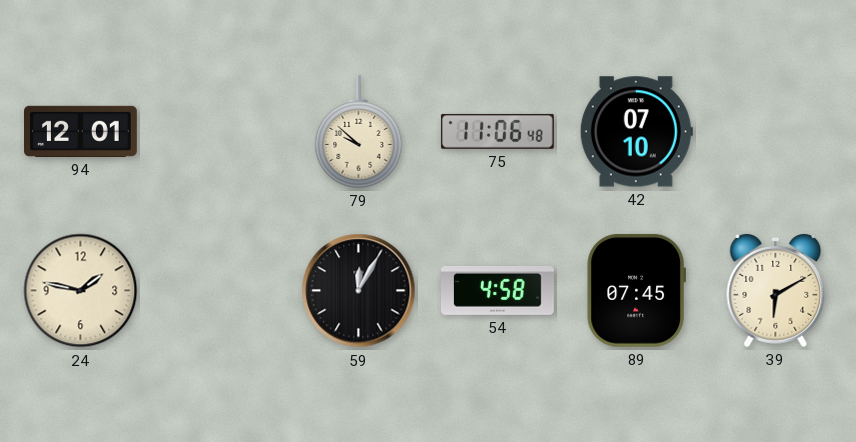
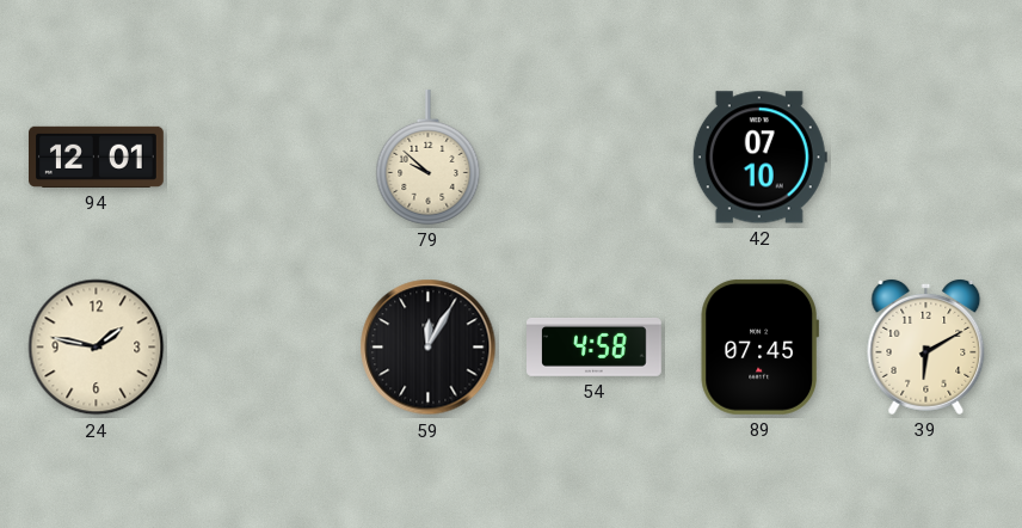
75: 11:06 -> none (497, 131)
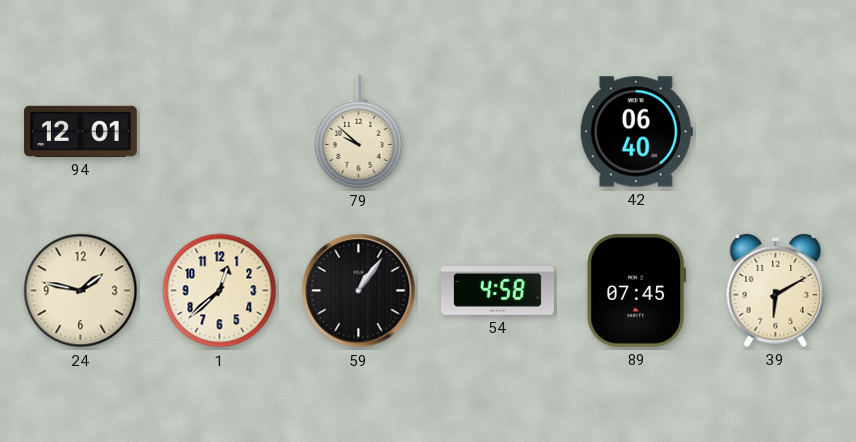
42: 07:10 -> 06:40 (636, 132)
1: none -> 12:38 (220, 291)
59: 12:05 -> 1:06 (359, 291)
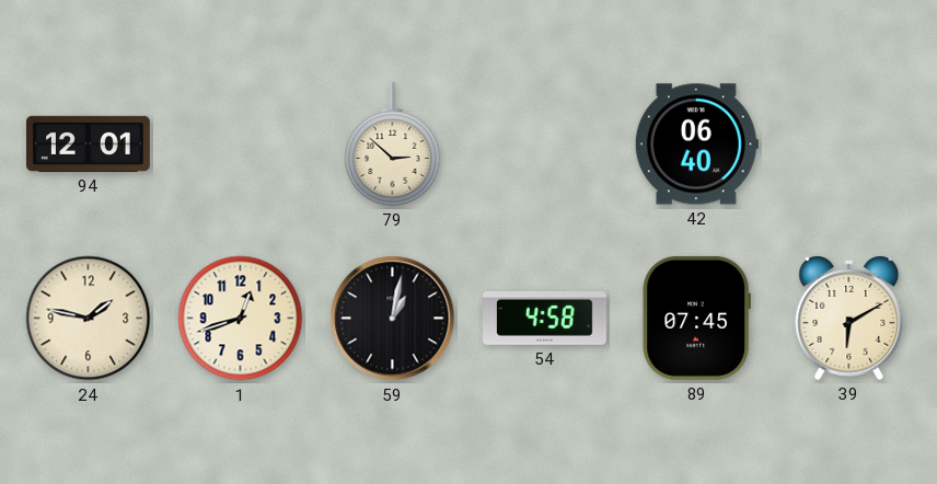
79: 9:52 -> 2:52 (393, 143)
1: 12:38 -> 12:42 (241, 319)
59: 1:06 -> 1:02 (393, 319)
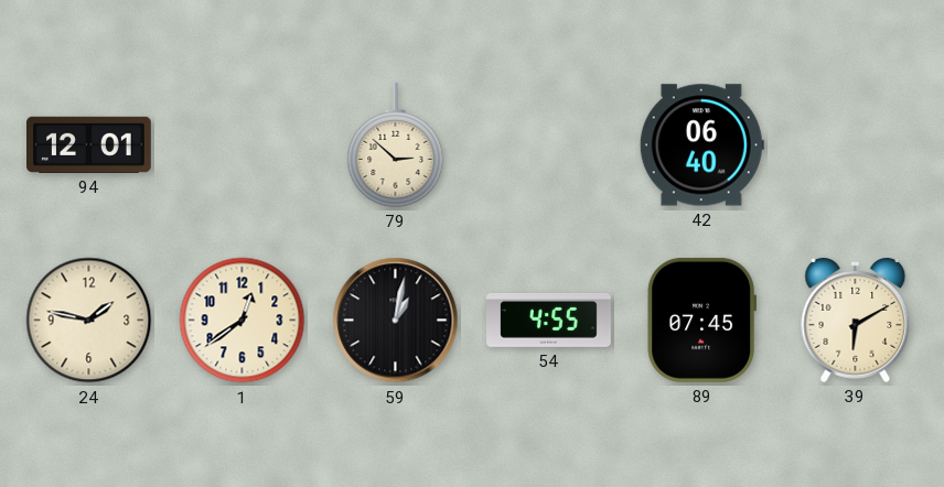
1: 12:42 -> 12:39 (243, 321)
54: 4:58 -> 4:55 (549, 320)
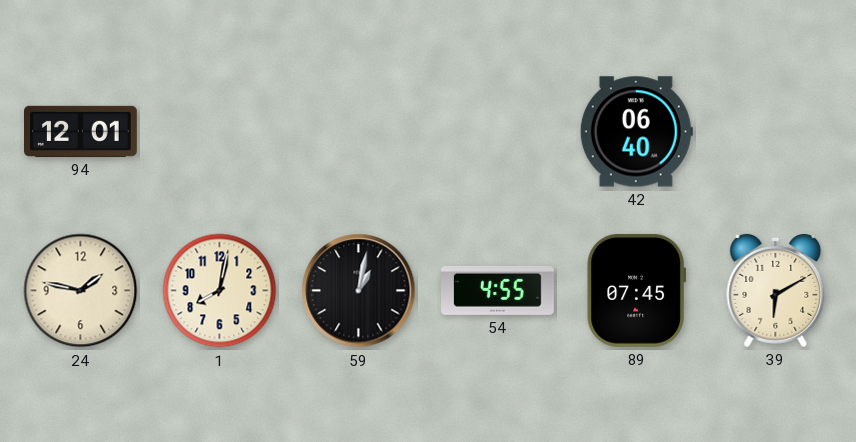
79: 2:52 -> none (396, 144)
1: 12:39 -> 8:02 (220, 291)
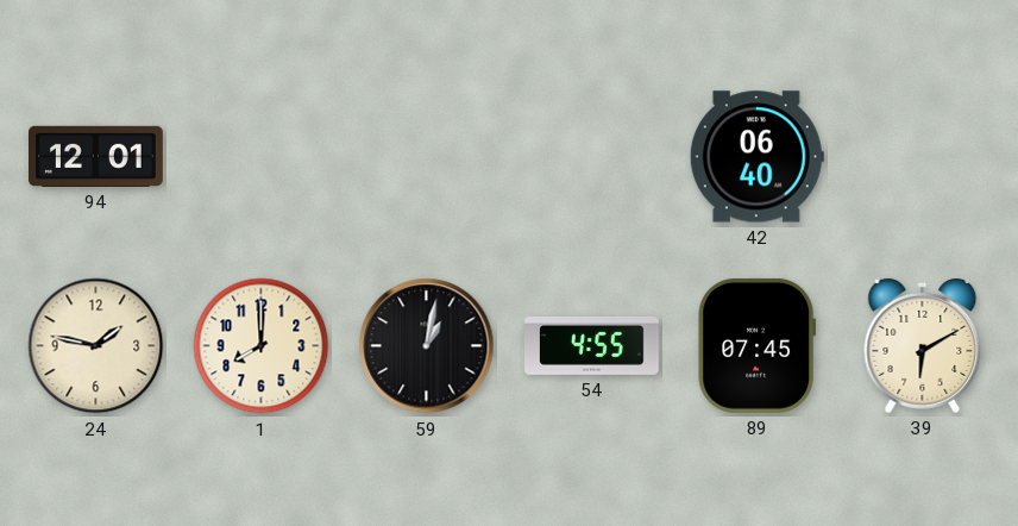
1: 8:02 -> 8:00 (262, 346)
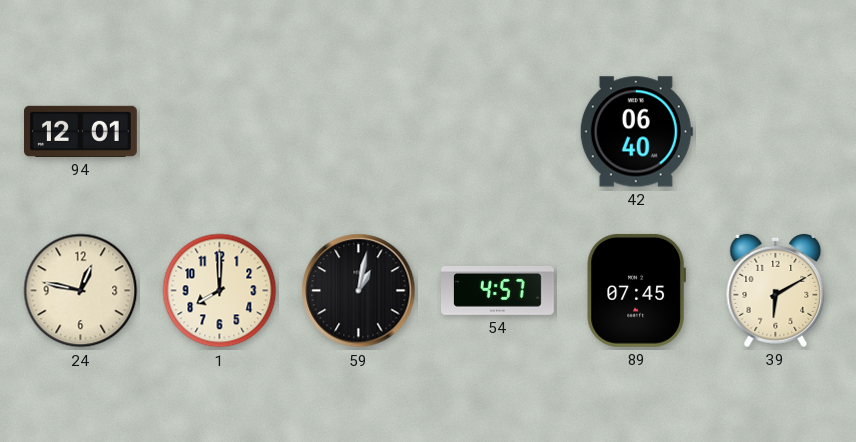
24: 1:47 -> 12:47 (81, 291)
54: 4:55 -> 4:57 (498, 290)
